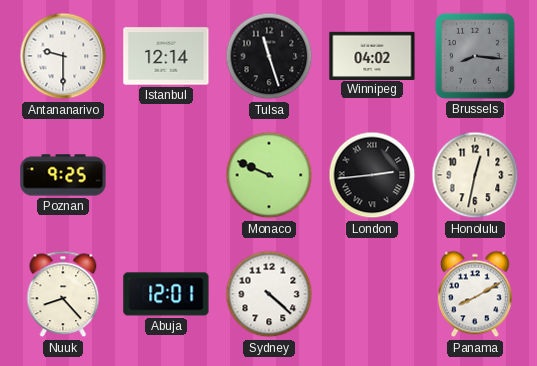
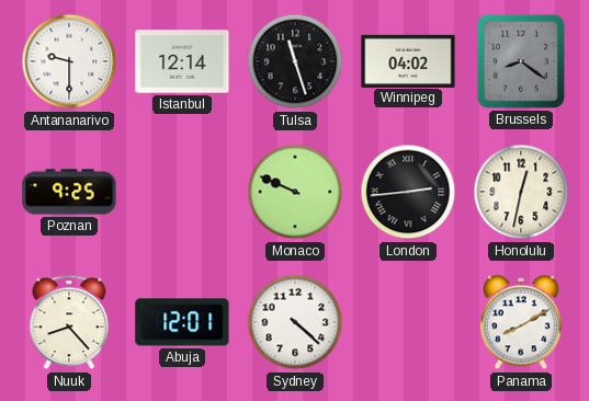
Brussels: 8:16 -> 8:21 (521, 61)
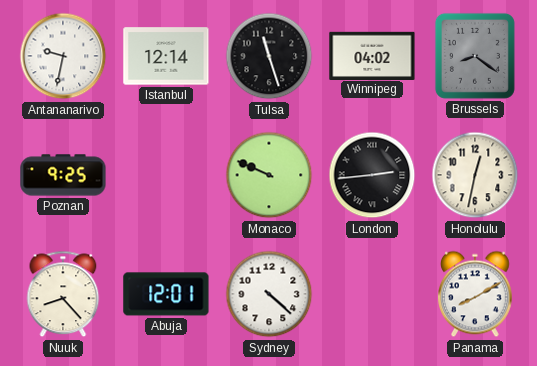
Antananarivo: 9:30 -> 9:32 (63, 56)
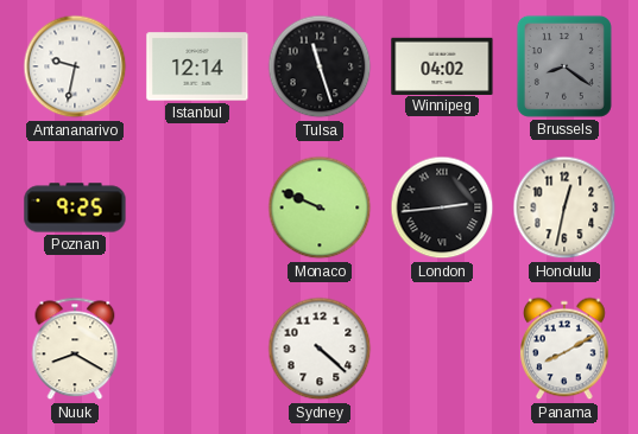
Nuuk: 8:23 -> 8:20 (75, 349)
Abuja: 12:01 -> none (166, 294)
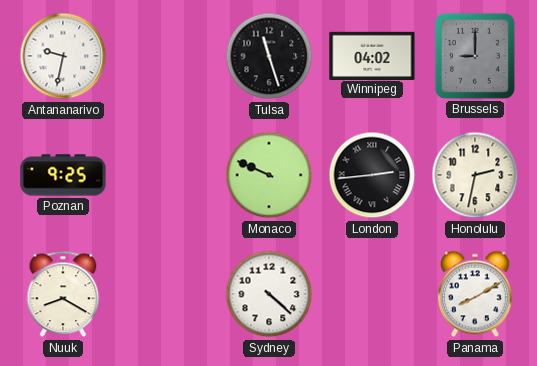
Istanbul: 12:14 -> none (197, 66)
Brussels: 8:21 -> 9:00 (475, 56)
Honolulu: 12:32 -> 2:32 (475, 175)
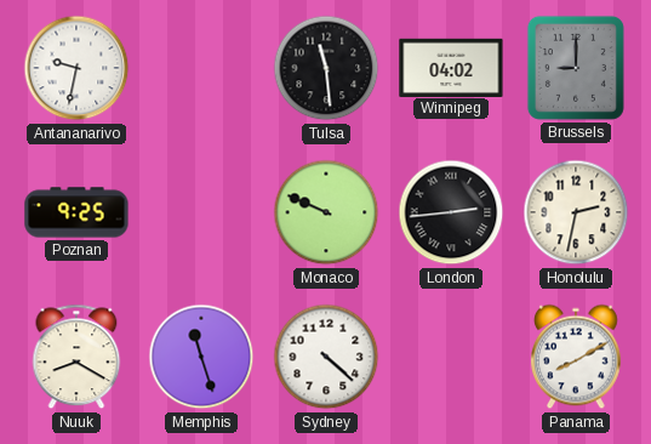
Tulsa: 11:27 -> 11:29 (326, 68)
Memphis: none -> 11:27 (201, 357)
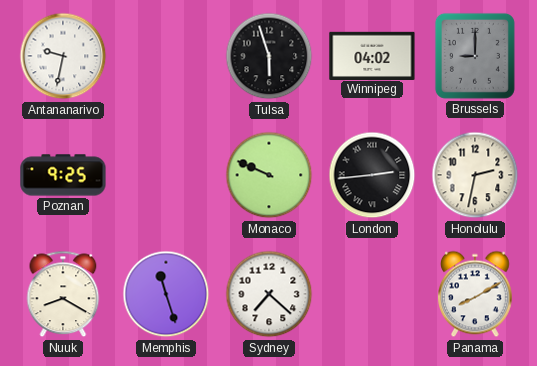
Tulsa: 11:29 -> 5:57 (269, 56)
Sydney: 4:22 -> 7:22 (269, 294)
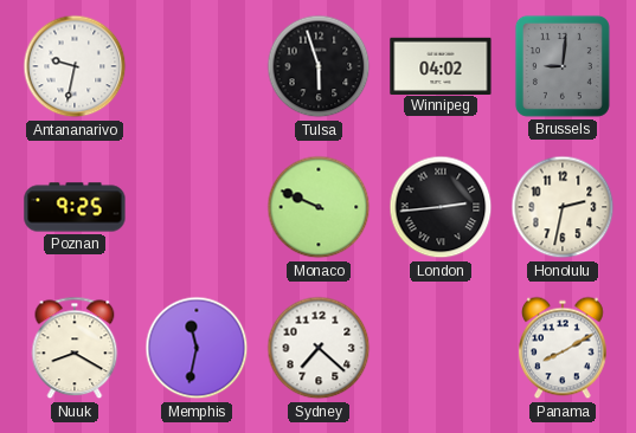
Brussels: 9:00 -> 9:01 (563, 66)
Memphis: 11:27 -> 11:32 (197, 348)
